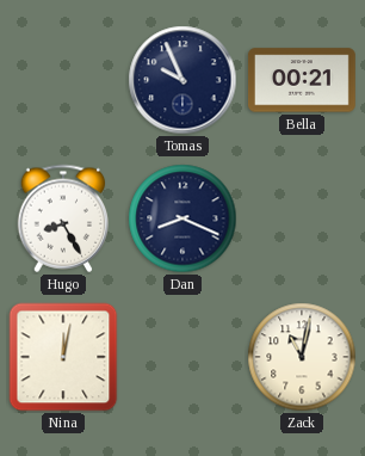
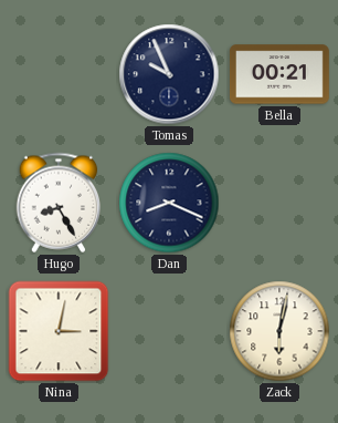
Nina: 12:02 -> 3:02 (59, 331)
Zack: 11:02 -> 6:02 (279, 331)
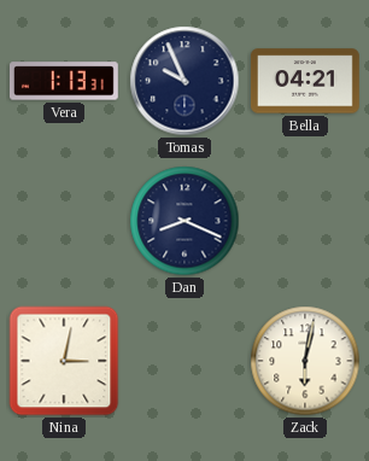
Vera: none -> 1:13 (64, 81)
Bella: 00:21 -> 04:21 (305, 81)
Hugo: 8:25 -> none (59, 203)
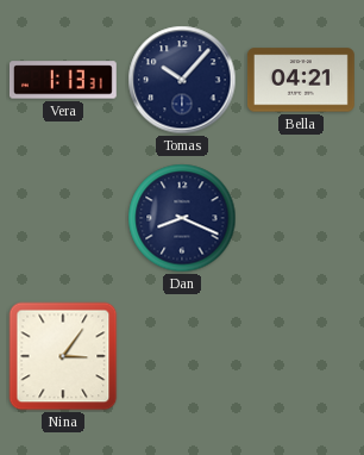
Tomas: 9:56 -> 10:07 (182, 80)
Nina: 3:02 -> 3:06 (63, 356)
Zack: 6:02 -> none (305, 361)
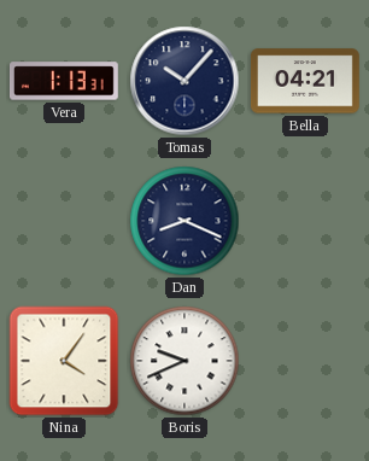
Nina: 3:06 -> 4:06 (64, 361)
Boris: none -> 9:41 (184, 361)
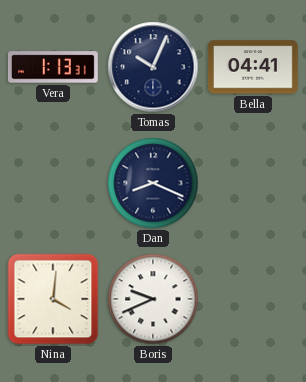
Tomas: 10:07 -> 10:04 (153, 67)
Bella: 04:21 -> 04:41 (253, 67)
Nina: 4:06 -> 4:01 (53, 299)
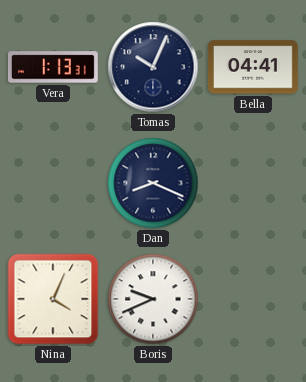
Nina: 4:01 -> 4:04 (53, 299)
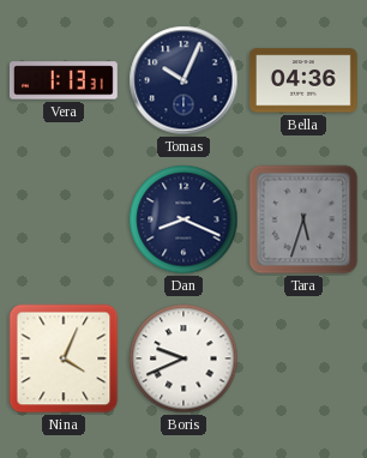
Bella: 04:41 -> 04:36 (303, 80)
Tara: none -> 5:33 (303, 219)
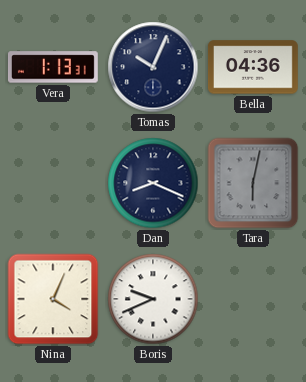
Tara: 5:33 -> 6:02 (253, 183)
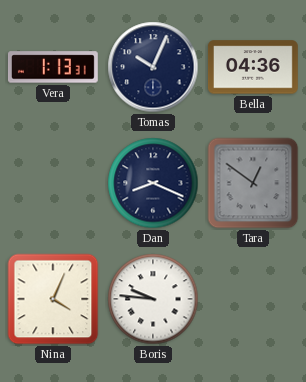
Tara: 6:02 -> 12:51 (253, 183)
Boris: 9:41 -> 9:46 (153, 299)
